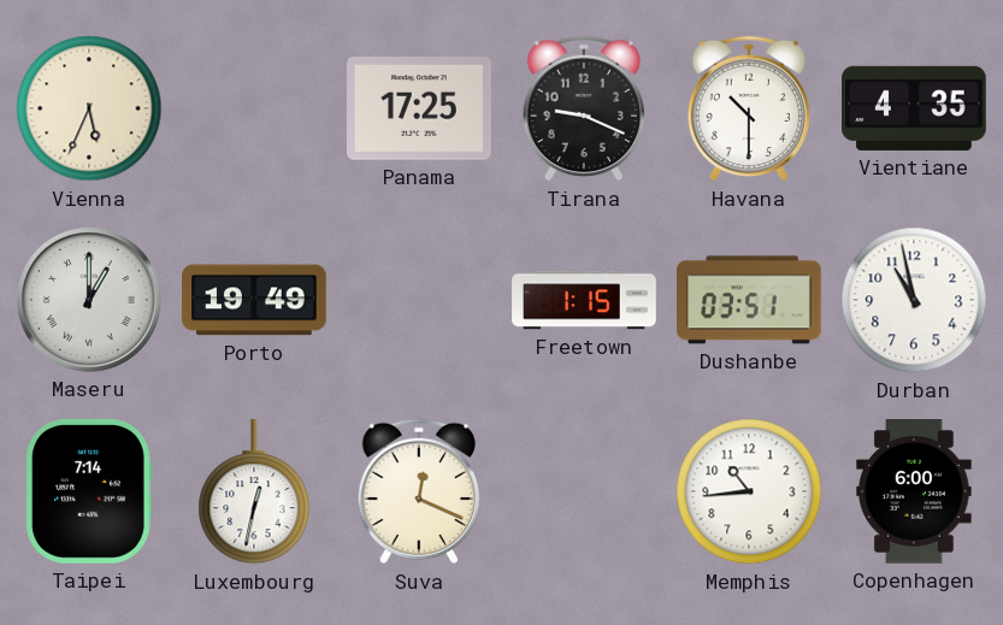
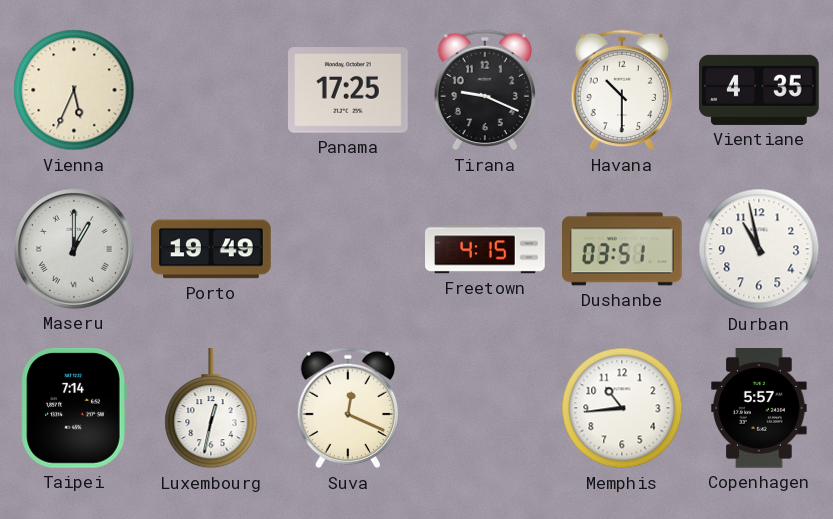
Freetown: 1:15 -> 4:15 (485, 249)
Copenhagen: 6:00 -> 5:57 (759, 409)
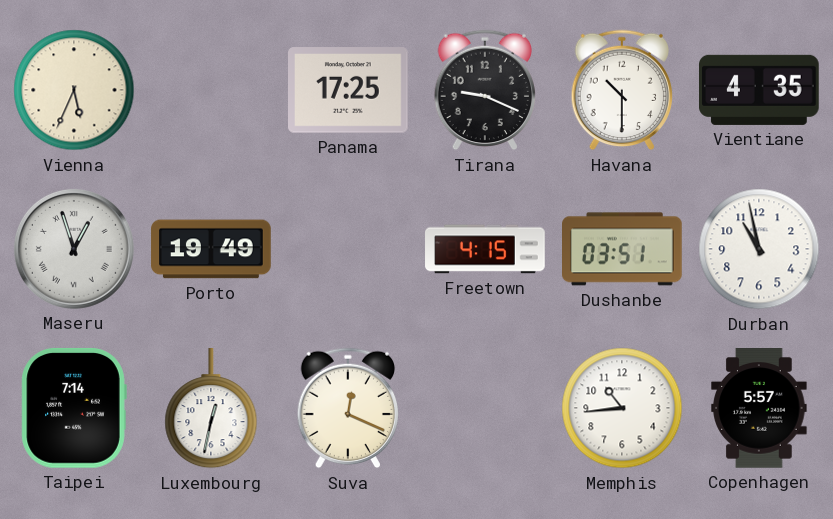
Maseru: 1:00 -> 12:57 (74, 249)
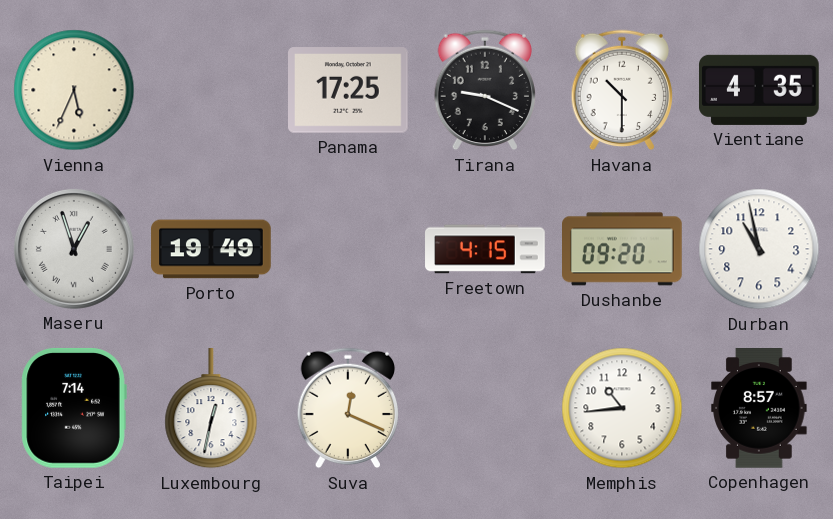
Dushanbe: 03:51 -> 09:20 (623, 249)
Copenhagen: 5:57 -> 8:57 (759, 409)
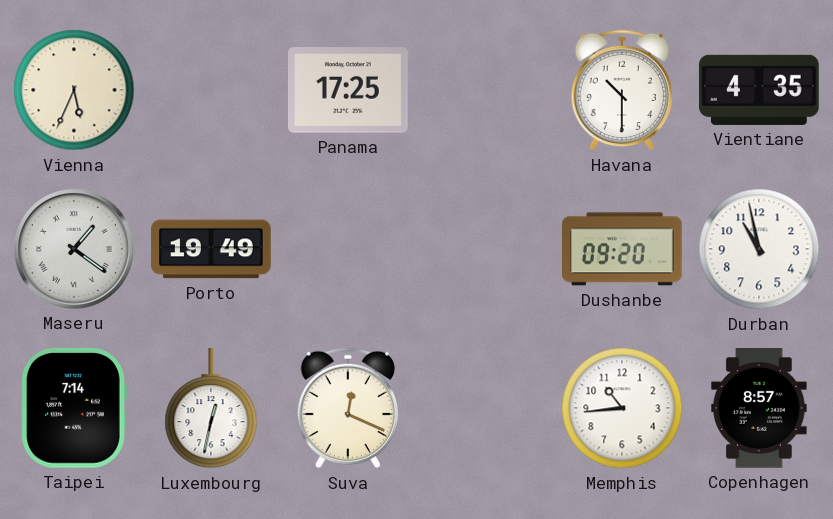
Tirana: 9:19 -> none (484, 90)
Maseru: 12:57 -> 1:21 (74, 249)
Freetown: 4:15 -> none (485, 249)
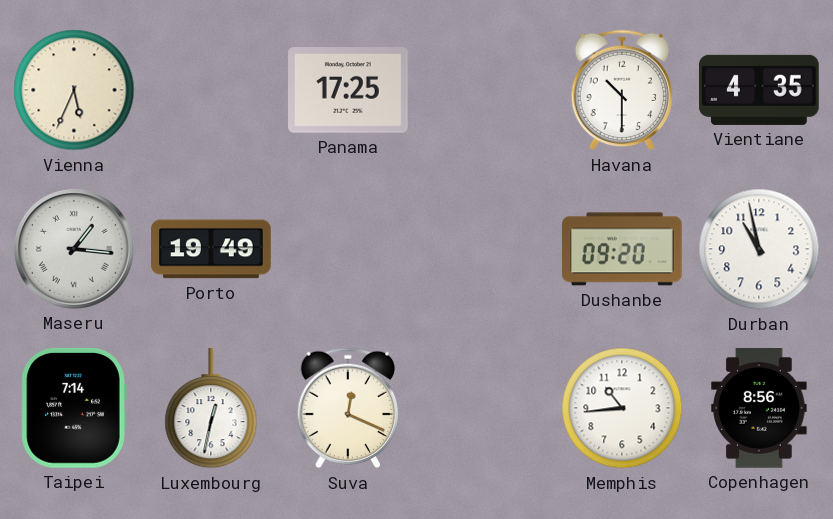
Maseru: 1:21 -> 1:16 (74, 249)
Copenhagen: 8:57 -> 8:56 (759, 409)
